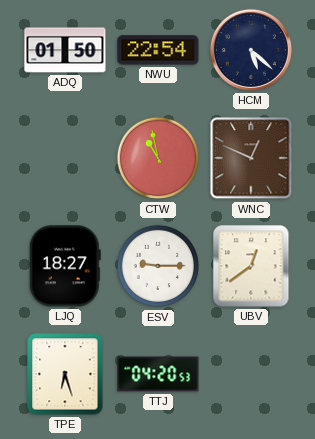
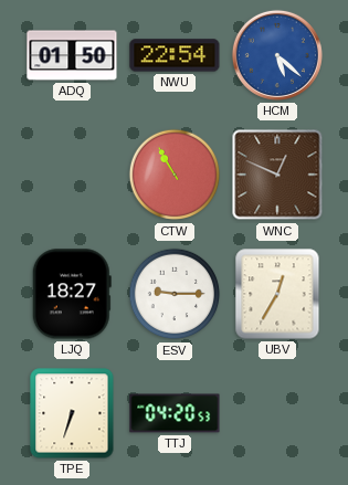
HCM dial: navy -> blue (277, 55)
CTW: 10:58 -> 10:55 (175, 175)
UBV: 12:39 -> 12:35 (277, 294)
TPE: 6:27 -> 6:33 (72, 413)
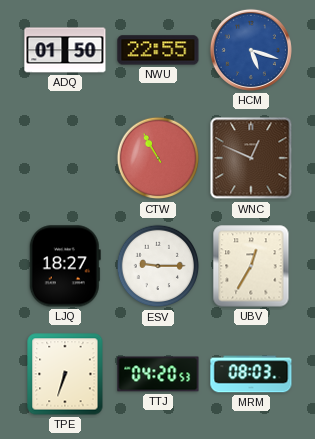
NWU: 22:54 -> 22:55 (158, 50)
HCM: 5:22 -> 5:18 (251, 50)
MRM: none -> 08:03 (251, 374)
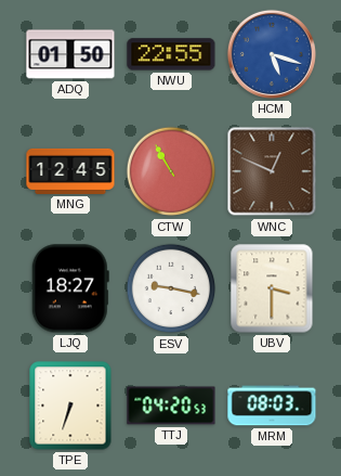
MNG: none -> 12:45 (70, 171)
ESV: 9:15 -> 9:17 (171, 288)
UBV: 12:35 -> 3:30 (272, 288)
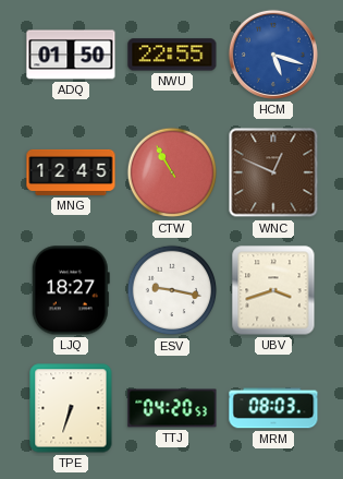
UBV: 3:30 -> 3:42 (273, 290)
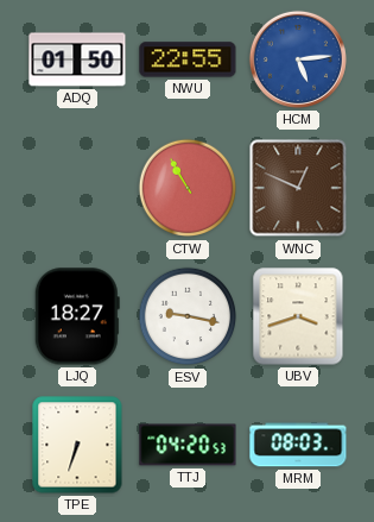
HCM: 5:18 -> 5:14 (298, 59)
MNG: 12:45 -> none (71, 172)
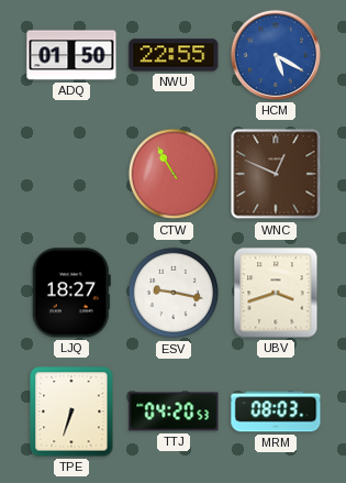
HCM: 5:14 -> 5:20 (276, 55)
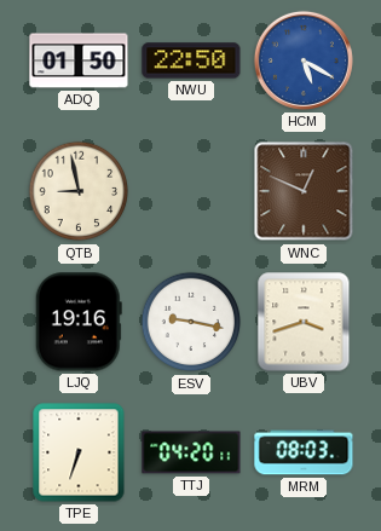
NWU: 22:55 -> 22:50 (191, 60)
QTB: none -> 8:58 (79, 191)
CTW: 10:55 -> none (174, 174)
LJQ: 18:27 -> 19:16 (79, 322)
TTJ: 04:20:53 -> 04:20:11 (191, 452)
